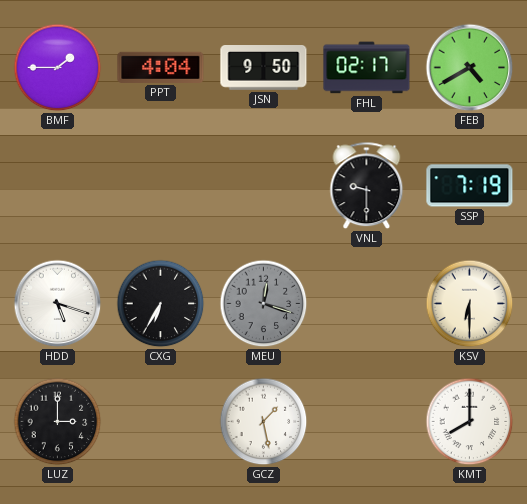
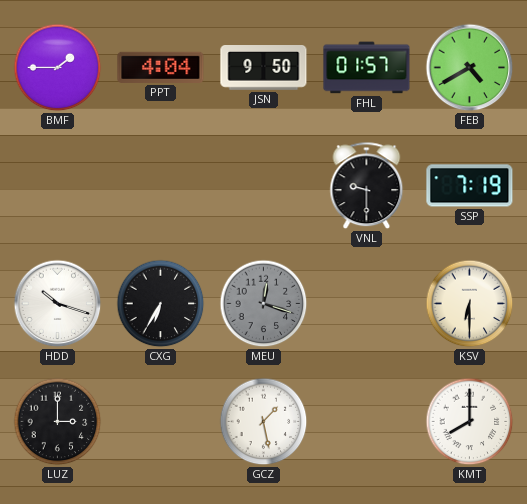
FHL: 02:17 -> 01:57 (367, 68)
HDD: 5:18 -> 10:18 (58, 304)
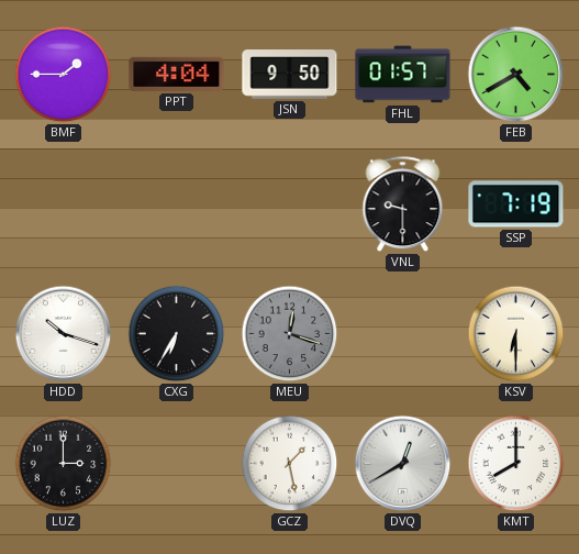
DVQ: none -> 12:40 (403, 464)
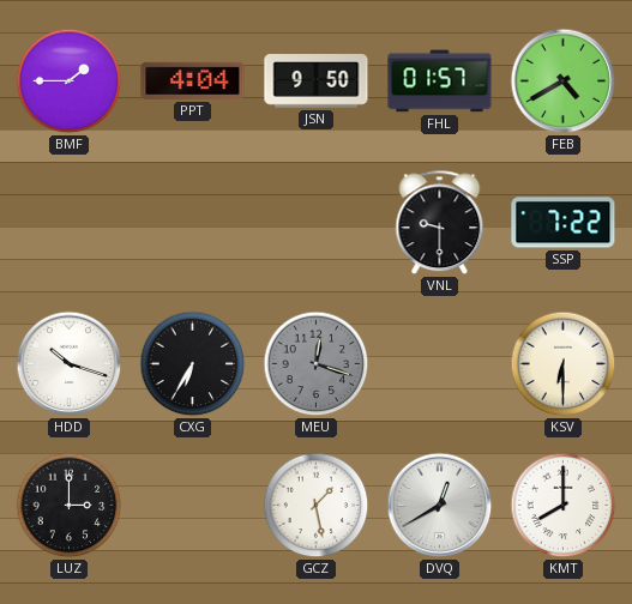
SSP: 7:19 -> 7:22 (564, 223)
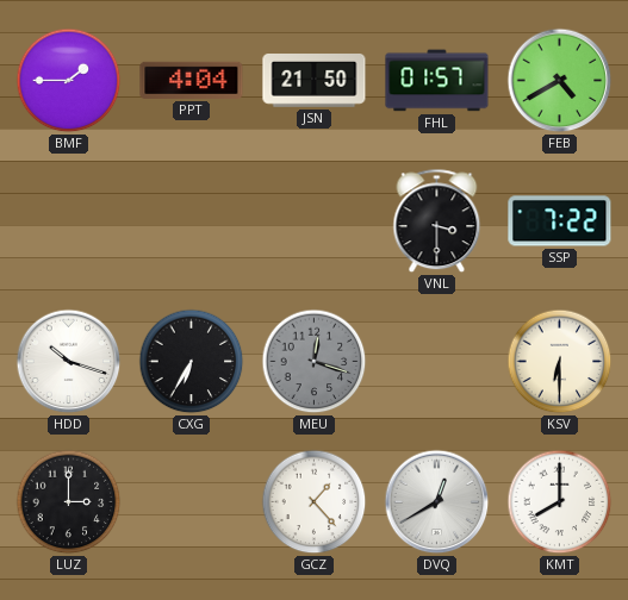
JSN: 9:50 -> 21:50 (315, 81)
VNL: 9:30 -> 3:30 (437, 221)
GCZ: 1:28 -> 1:23 (315, 502)
